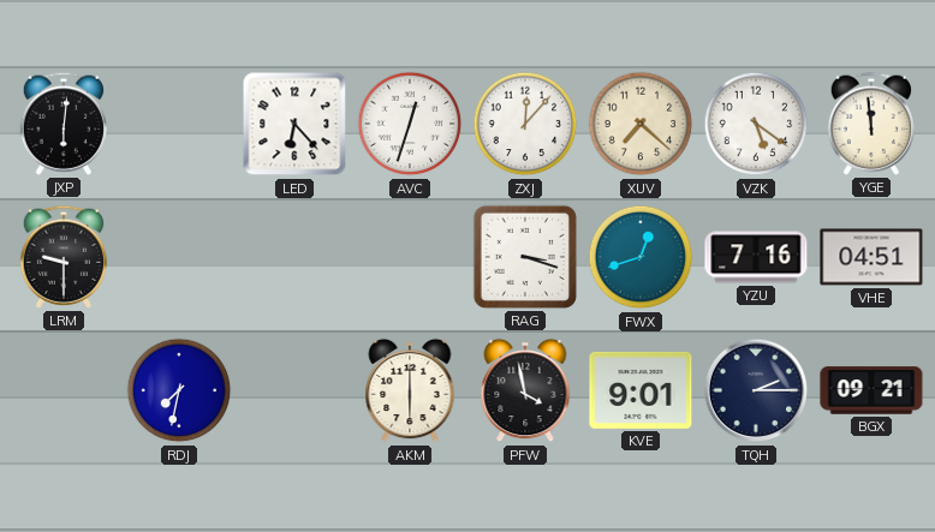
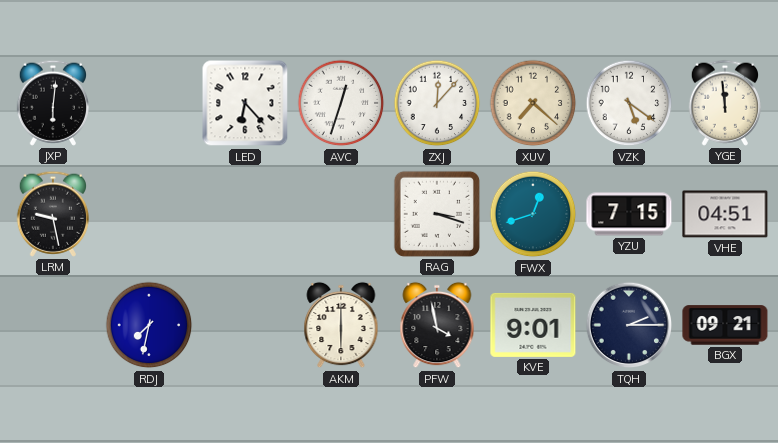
LRM: 9:30 -> 9:28 (52, 214)
YZU: 7:16 -> 7:15 (629, 214)
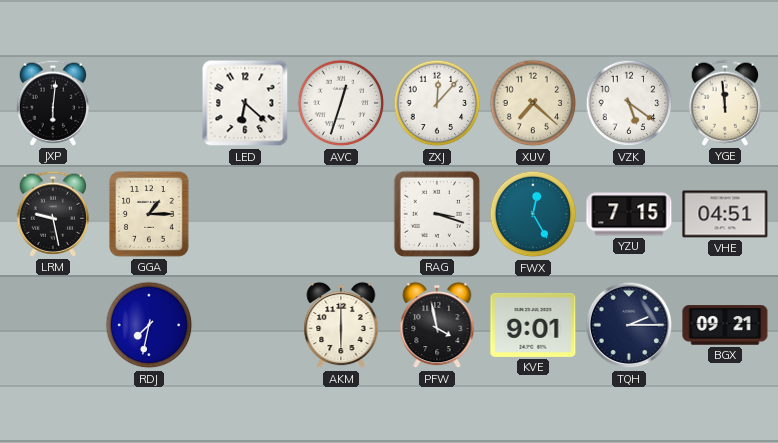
LED: 6:23 -> 6:22 (245, 103)
GGA: none -> 1:15 (149, 214)
FWX: 12:42 -> 12:25 (533, 214)
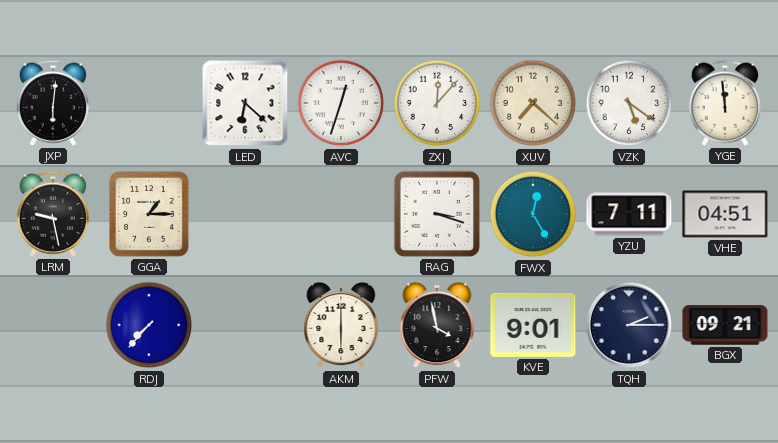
YZU: 7:15 -> 7:11 (629, 214)
RDJ: 7:32 -> 7:37 (149, 325)
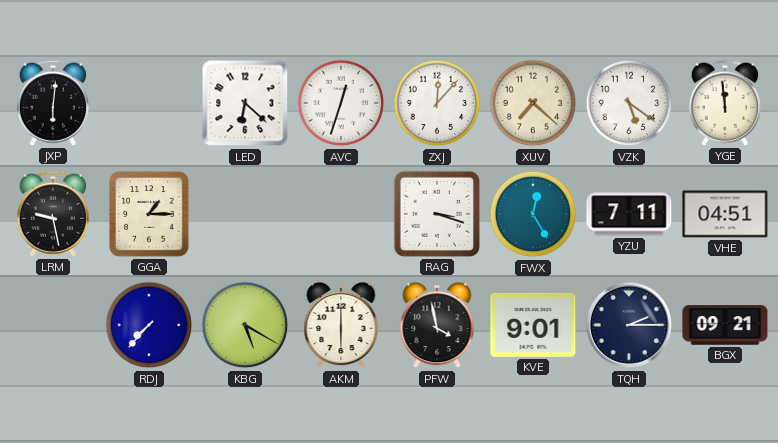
KBG: none -> 5:20 (245, 325)
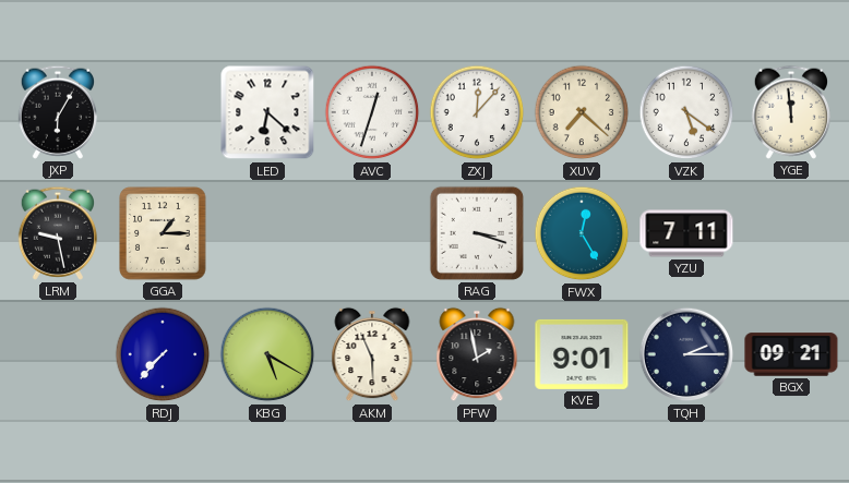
JXP: 6:01 -> 6:05 (57, 112)
VHE: 04:51 -> none (725, 214)
AKM: 6:00 -> 5:56 (372, 354)
PFW: 3:58 -> 1:58 (477, 354)
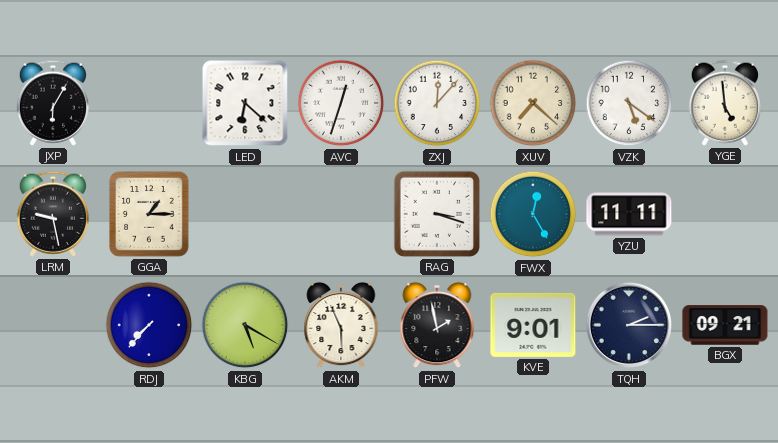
YGE: 11:59 -> 4:59 (724, 103)
YZU: 7:11 -> 11:11 (629, 214)
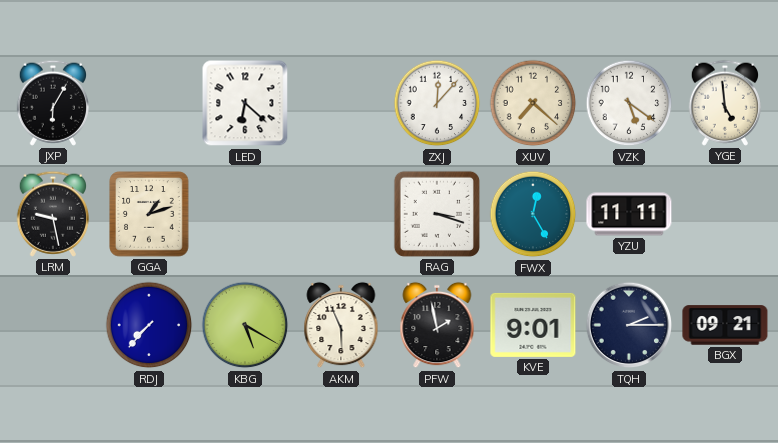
AVC: 12:33 -> none (341, 103)
GGA: 1:15 -> 1:12 (149, 214)
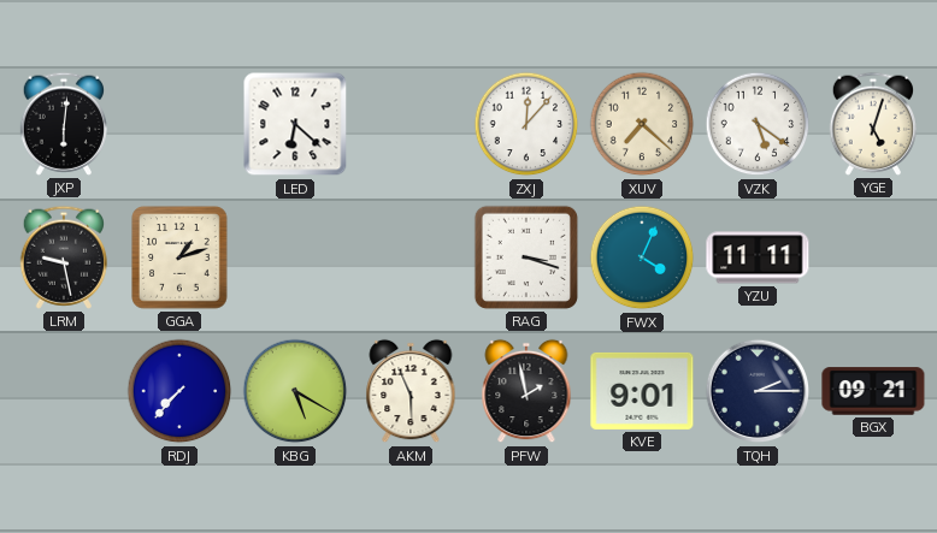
JXP: 6:05 -> 6:01 (63, 124)
YGE: 4:59 -> 5:03 (872, 124)
FWX: 12:25 -> 4:04 (642, 257)
